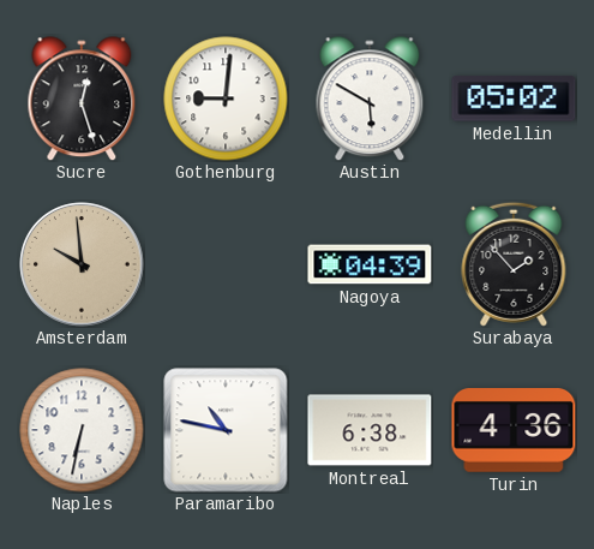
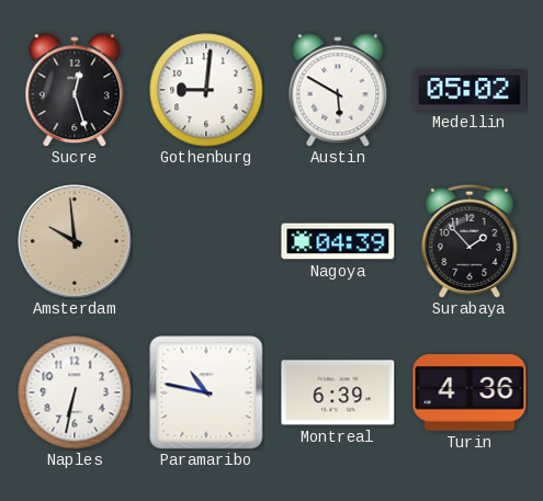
Montreal: 6:38 -> 6:39 (338, 392)
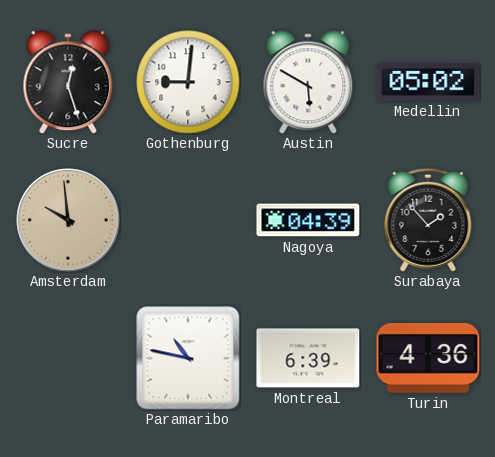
Naples: 6:32 -> none (75, 392)
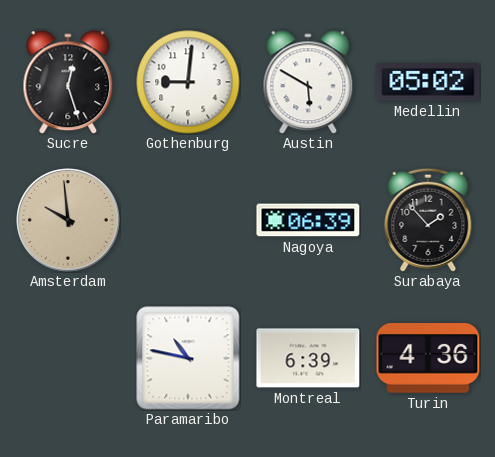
Nagoya: 04:39 -> 06:39 (308, 220)
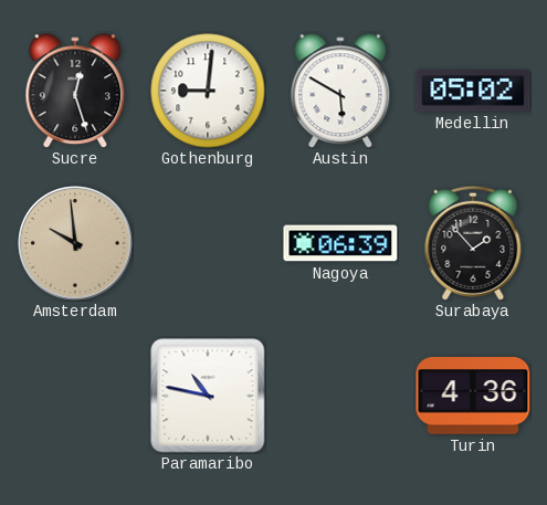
Montreal: 6:39 -> none (308, 358)
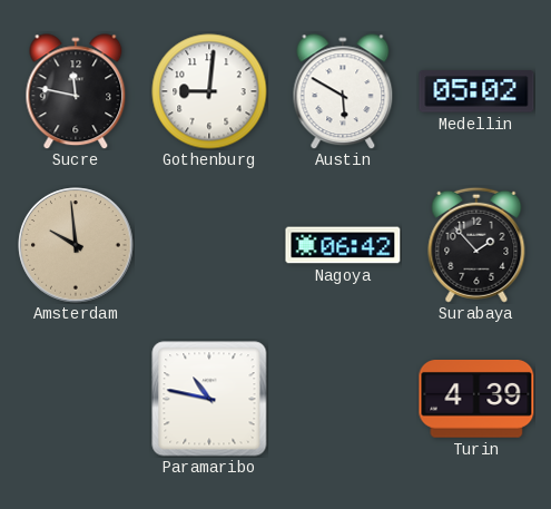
Sucre: 12:27 -> 11:47 (76, 91)
Nagoya: 06:39 -> 06:42 (343, 245)
Turin: 4:36 -> 4:39 (476, 400)
